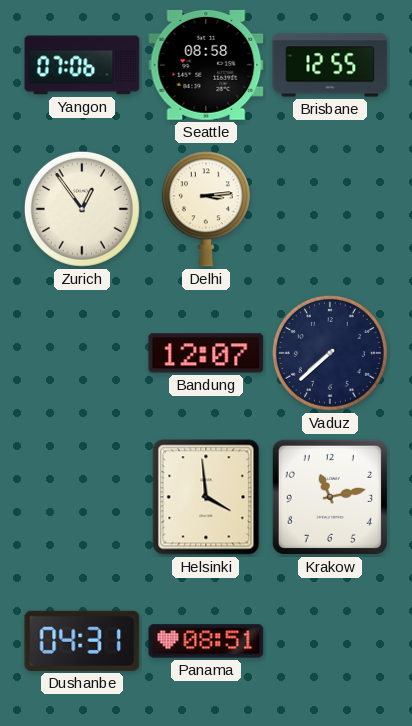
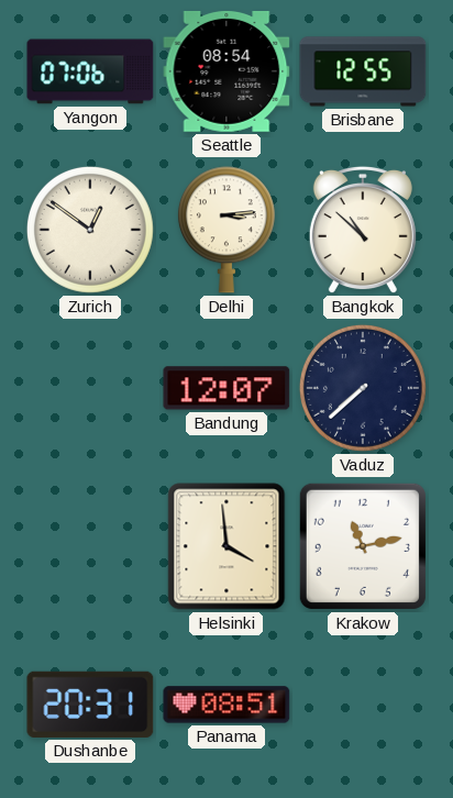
Seattle: 08:58 -> 08:54 (226, 71)
Zurich: 12:54 -> 12:51 (90, 230)
Bangkok: none -> 10:52 (363, 230)
Dushanbe: 04:31 -> 20:31 (90, 705)
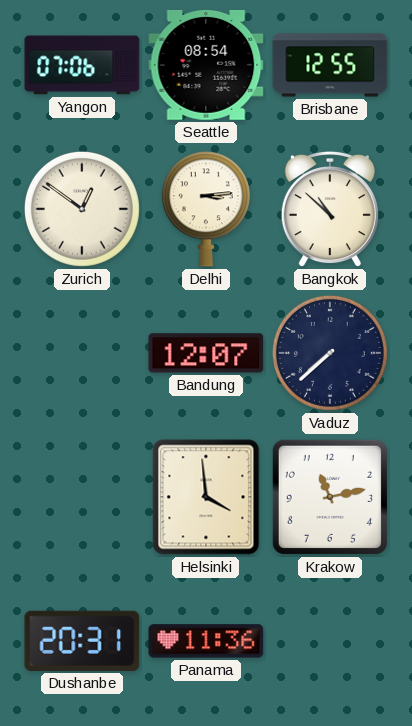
Panama: 08:51 -> 11:36 (206, 641)
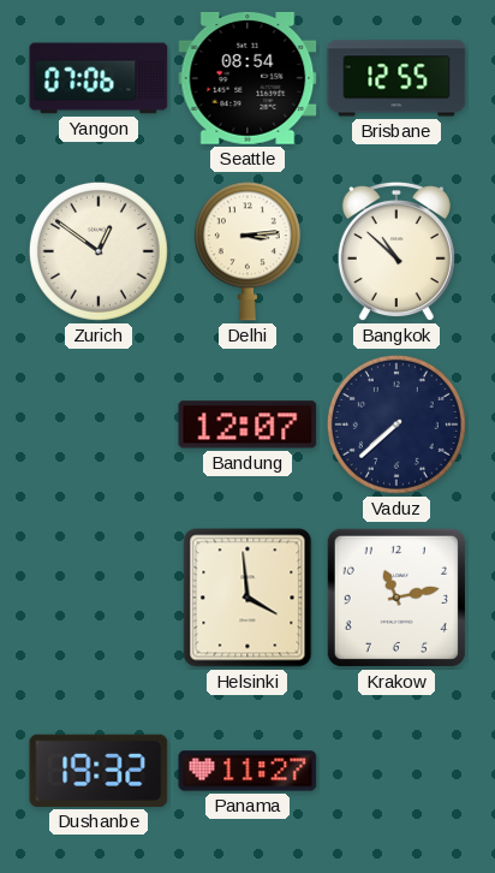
Dushanbe: 20:31 -> 19:32 (99, 771)
Panama: 11:36 -> 11:27 (247, 771)
